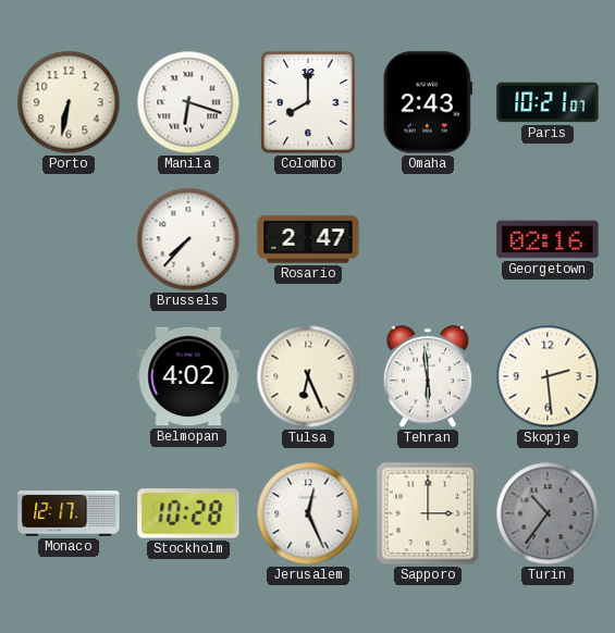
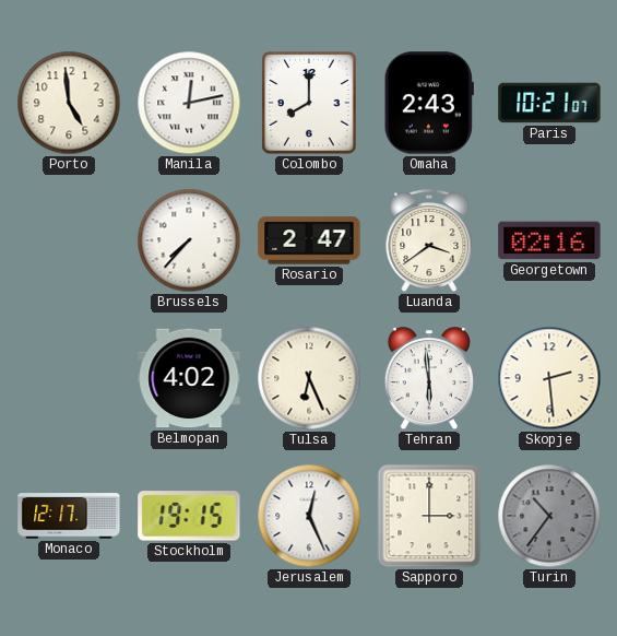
Porto: 6:32 -> 4:59 (69, 103)
Manila: 6:18 -> 12:13 (189, 103)
Luanda: none -> 3:39 (429, 242)
Stockholm: 10:28 -> 19:15 (189, 516)
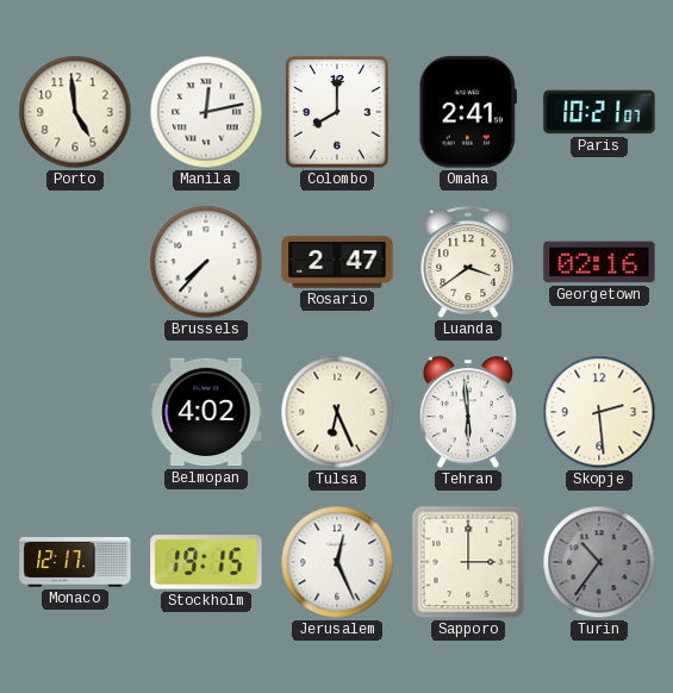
Omaha: 2:43 -> 2:41 (468, 112)
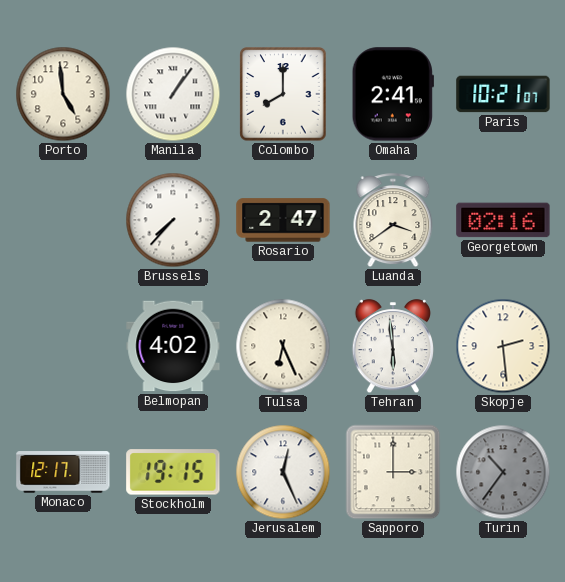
Manila: 12:13 -> 1:06 (173, 94)
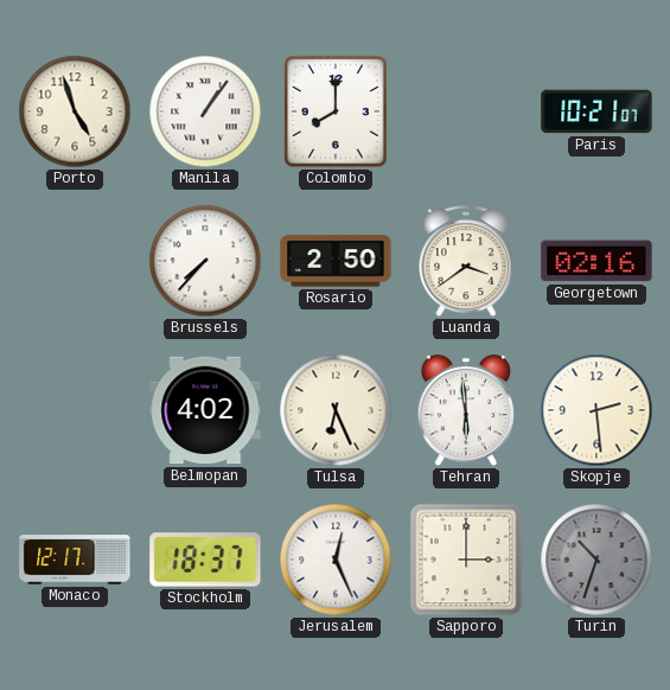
Porto: 4:59 -> 4:57 (75, 111)
Omaha: 2:41 -> none (393, 94)
Rosario: 2:47 -> 2:50 (336, 261)
Stockholm: 19:15 -> 18:37 (205, 560)
Turin: 10:36 -> 10:33 (596, 560)
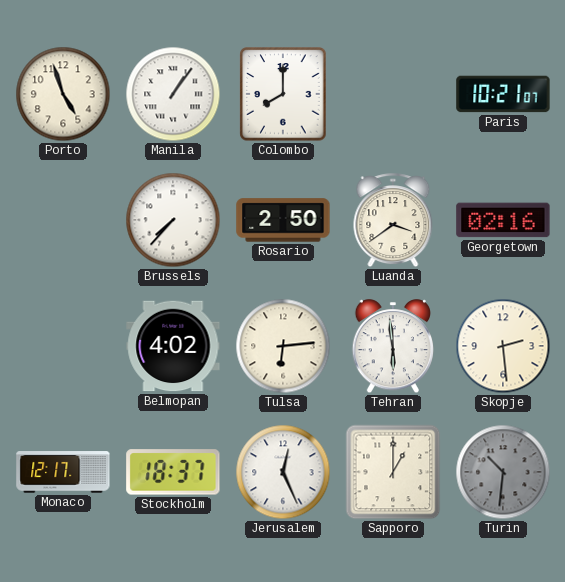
Tulsa: 6:26 -> 6:14 (283, 346)
Sapporo: 3:00 -> 1:00 (393, 472)
Turin: 10:33 -> 10:31 (503, 472)
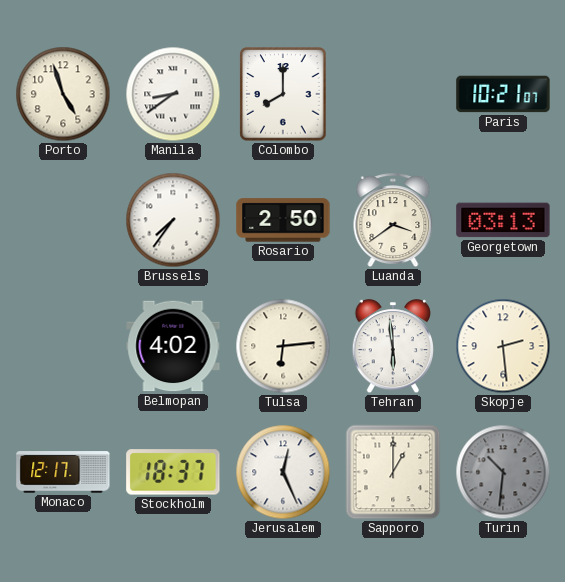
Manila: 1:06 -> 8:39 (173, 94)
Brussels: 7:37 -> 7:36 (173, 220)
Georgetown: 02:16 -> 03:13 (503, 220)
